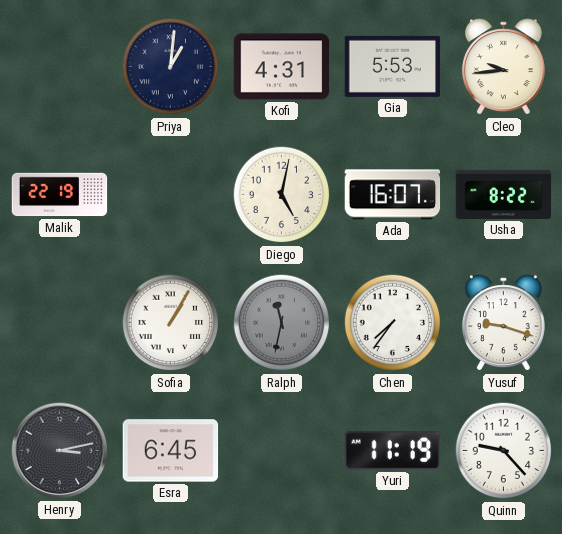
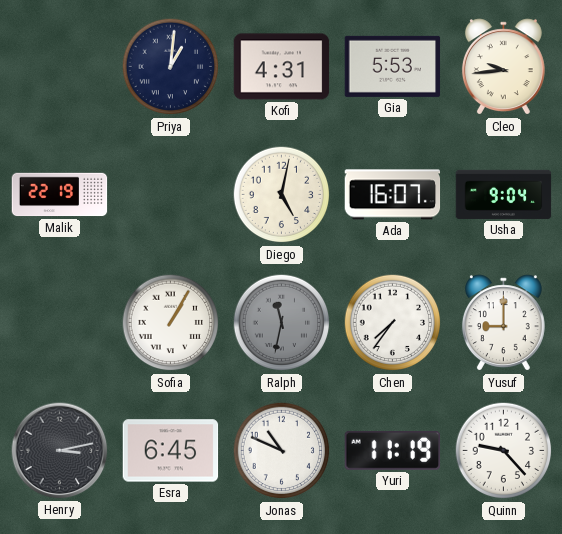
Usha: 8:22 -> 9:04 (504, 194)
Yusuf: 9:18 -> 9:00 (503, 323)
Jonas: none -> 10:49 (282, 451)
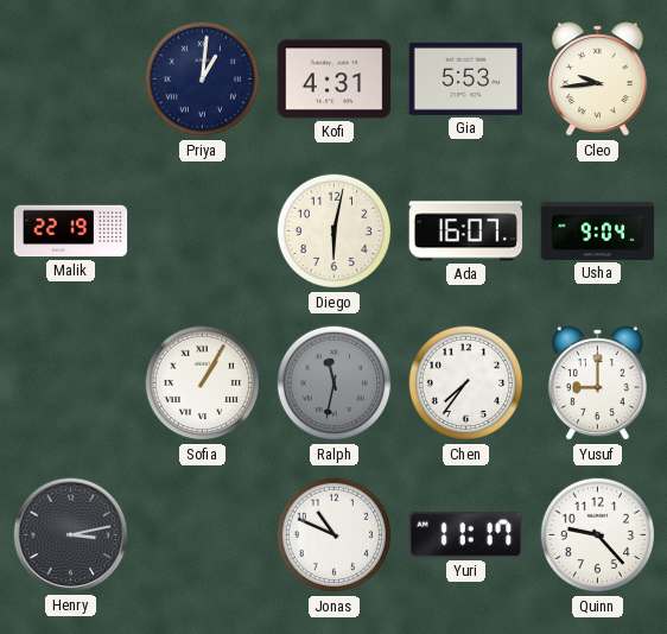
Diego: 5:02 -> 6:02 (335, 232)
Esra: 6:45 -> none (171, 451)
Yuri: 11:19 -> 11:17 (466, 534)
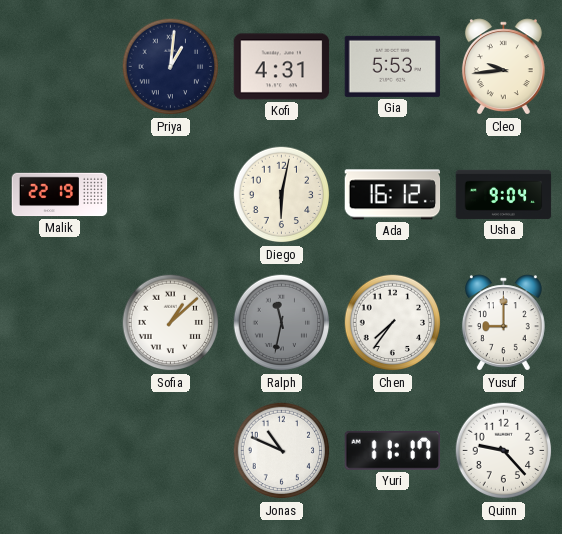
Ada: 16:07 -> 16:12 (393, 195)
Sofia: 1:05 -> 1:08 (171, 323)
Henry: 3:13 -> none (71, 535)
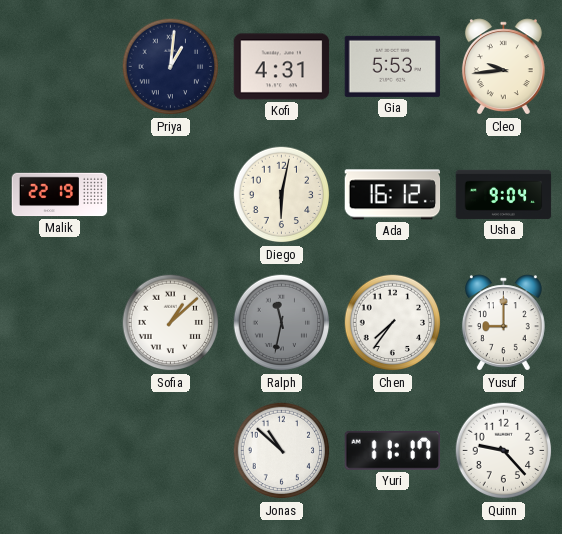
Jonas: 10:49 -> 10:52 (282, 451)
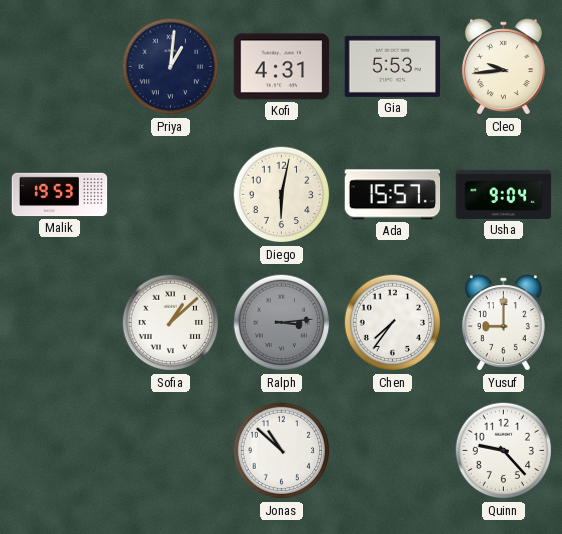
Malik: 22:19 -> 19:53 (60, 195)
Ada: 16:12 -> 15:57 (393, 195)
Ralph: 11:32 -> 3:14 (282, 323)
Yuri: 11:17 -> none (393, 450)
